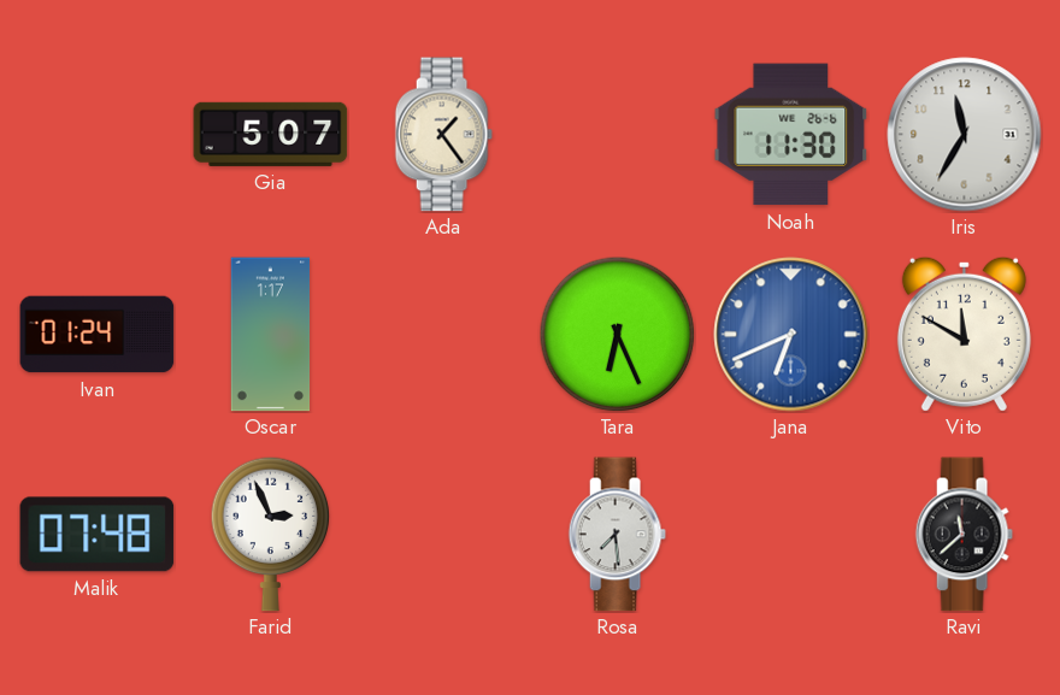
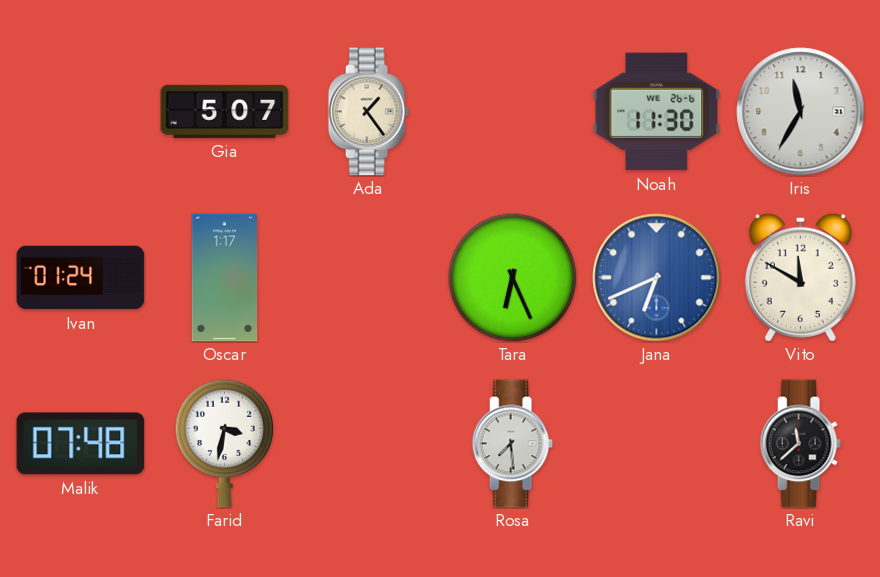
Farid: 2:56 -> 3:32 (225, 443)
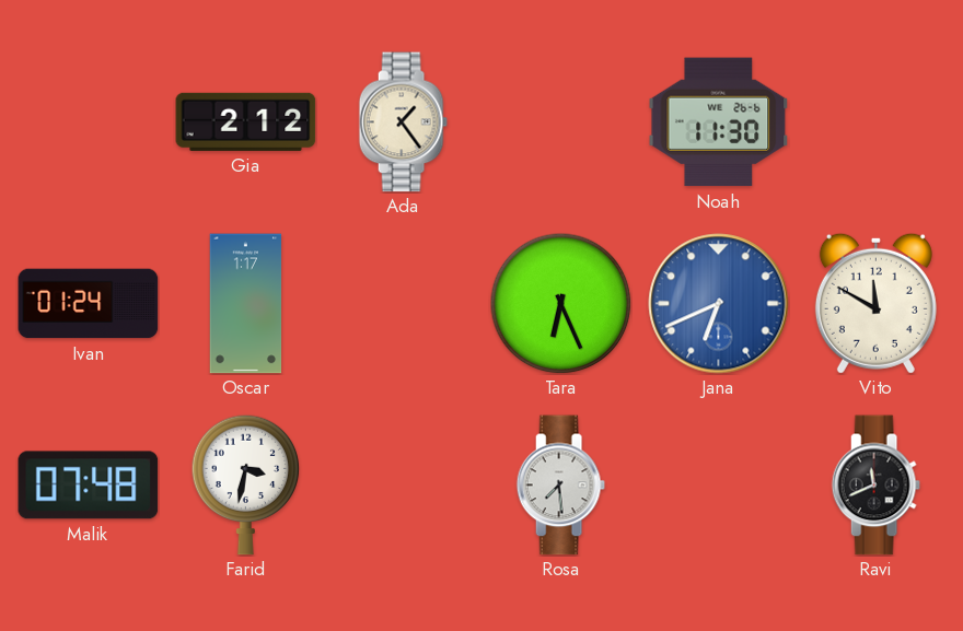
Gia: 5:07 -> 2:12 (246, 121)
Iris: 11:35 -> none (801, 112)
Ravi: 11:38 -> 11:41 (875, 486)
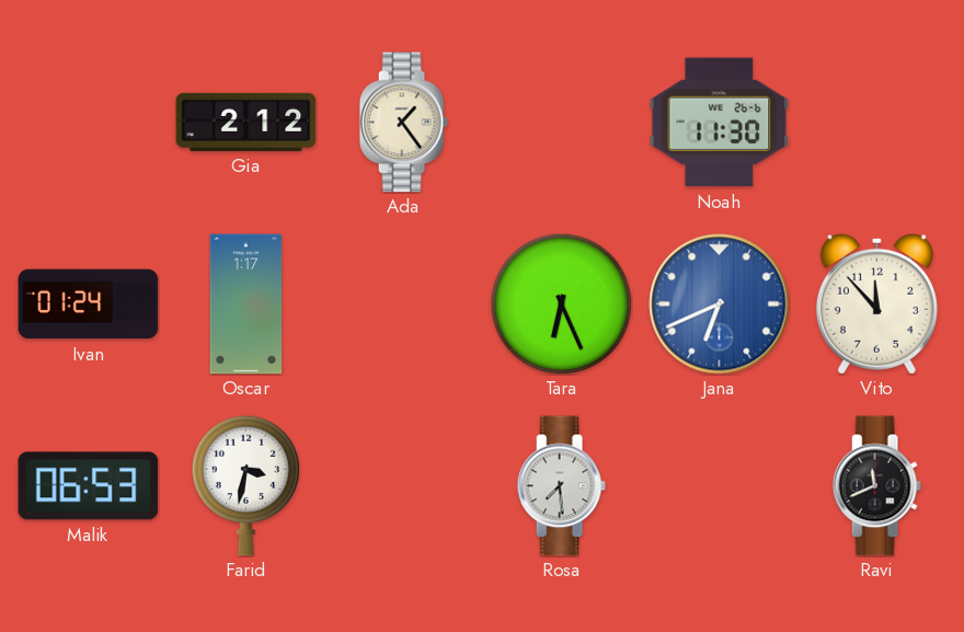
Vito: 11:50 -> 11:53 (876, 303)
Malik: 07:48 -> 06:53 (89, 486)
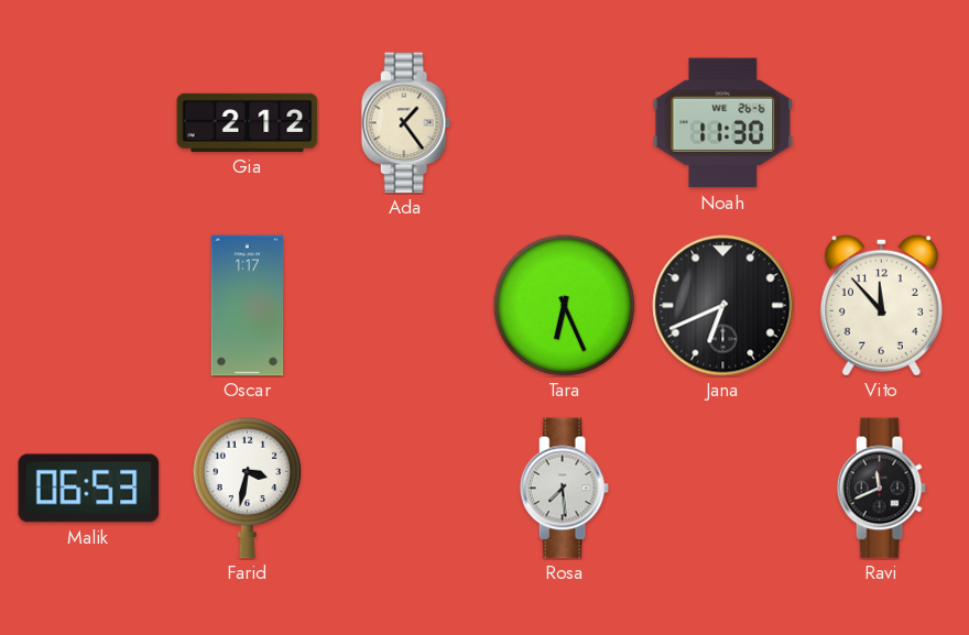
Ivan: 01:24 -> none (89, 304)
Jana dial: blue -> black (723, 306)
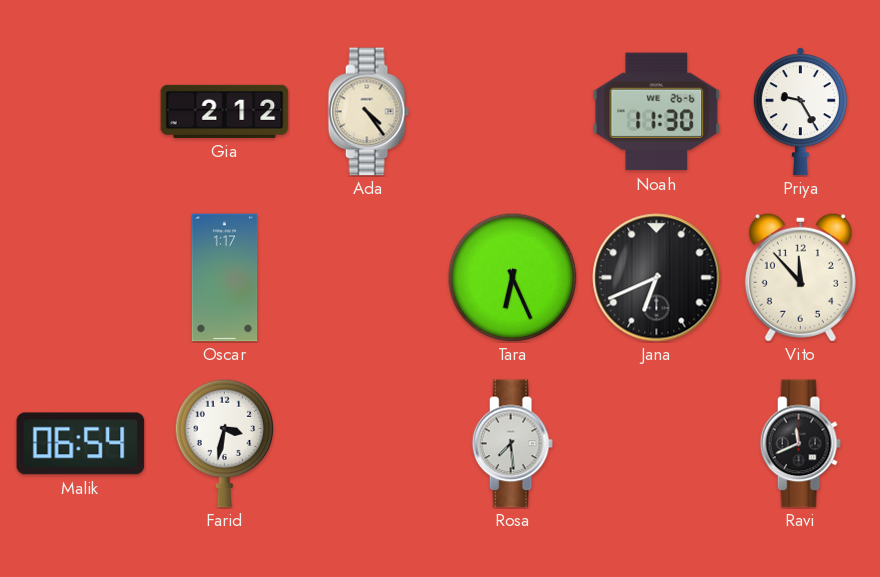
Ada: 1:24 -> 4:24 (368, 112)
Priya: none -> 9:25 (800, 112)
Malik: 06:53 -> 06:54 (81, 444)
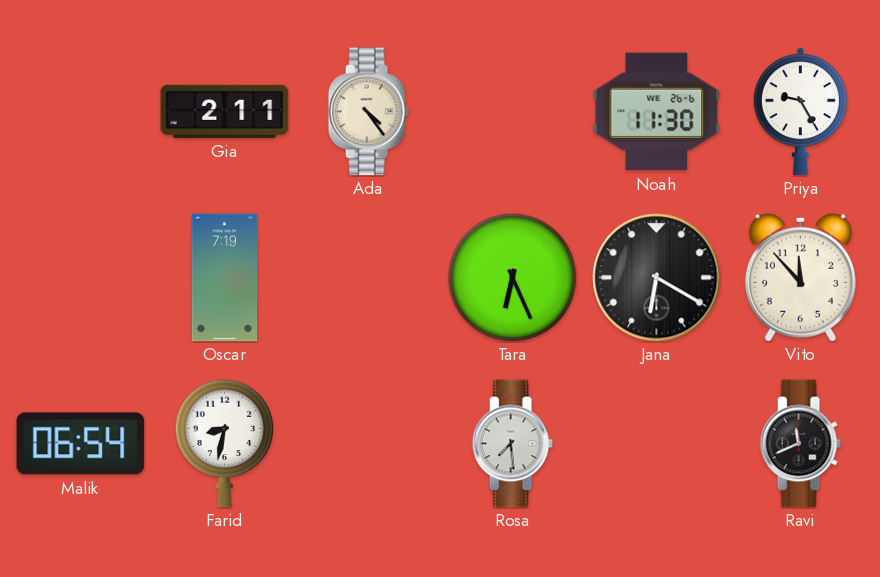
Gia: 2:12 -> 2:11 (225, 111)
Oscar: 1:17 -> 7:19 (225, 278)
Jana: 6:41 -> 6:20 (657, 278)
Farid: 3:32 -> 8:32 (225, 443)
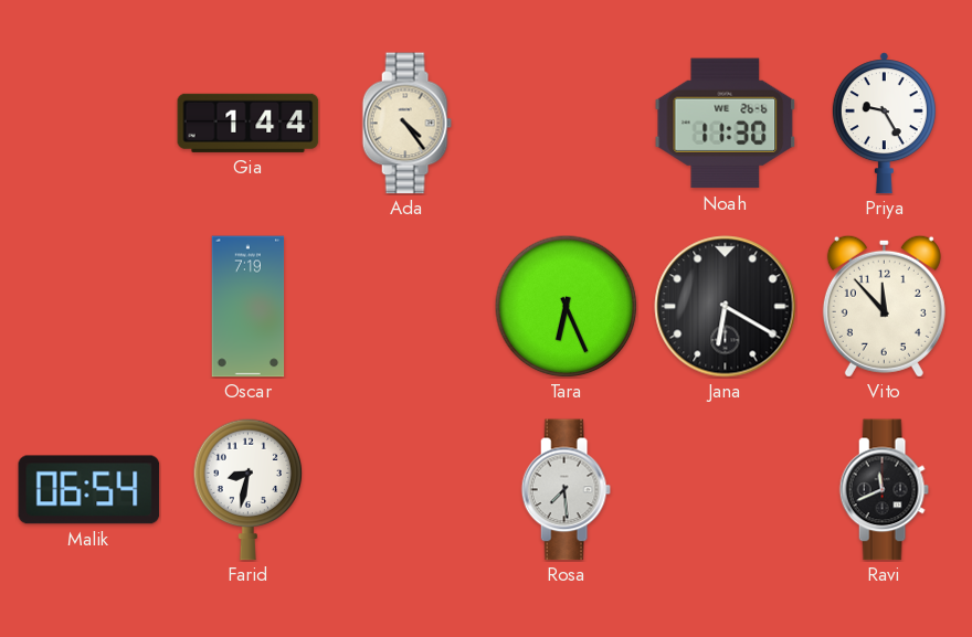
Gia: 2:11 -> 1:44 (249, 123)
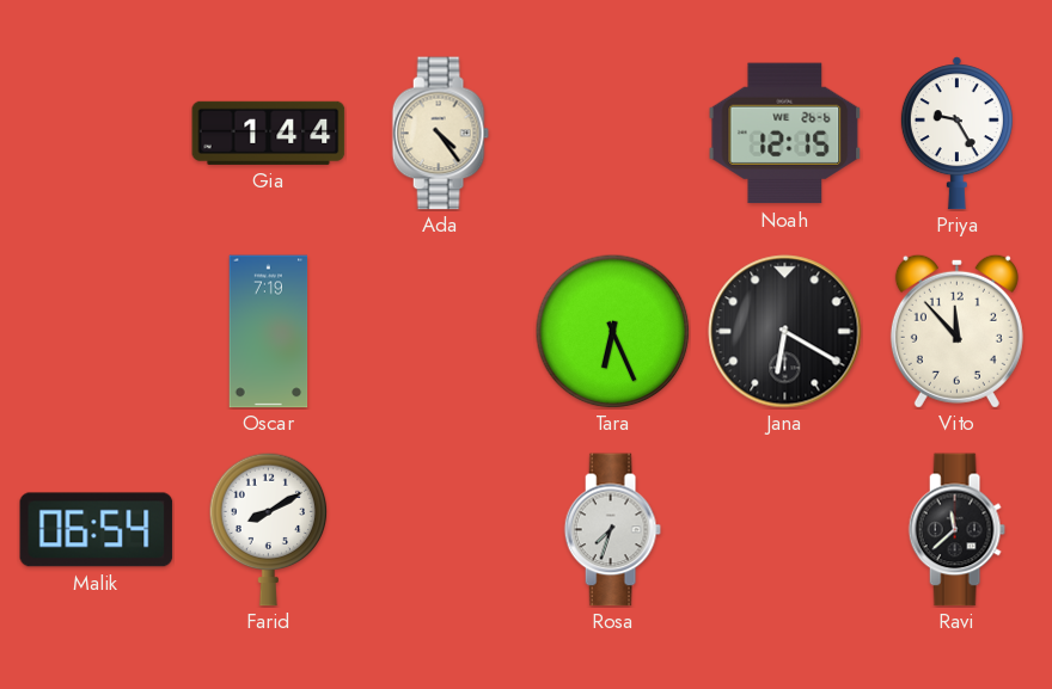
Noah: 11:30 -> 12:15 (785, 134)
Farid: 8:32 -> 8:10 (269, 529)
Rosa: 7:29 -> 7:33 (612, 530)
Ravi: 11:41 -> 11:38 (956, 530)
